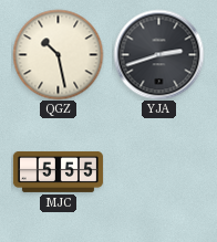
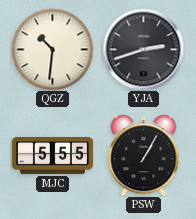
QGZ: 10:28 -> 10:31 (52, 49)
PSW: none -> 1:05 (144, 155)
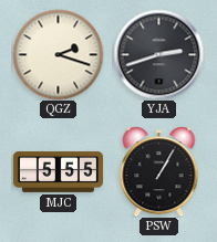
QGZ: 10:31 -> 2:18 (58, 54)
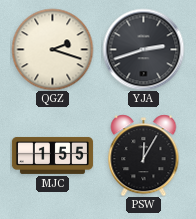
MJC: 5:55 -> 1:55 (52, 155)
PSW: 1:05 -> 12:05 (144, 155)
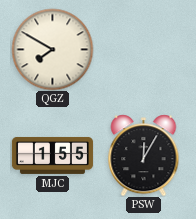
QGZ: 2:18 -> 7:50 (52, 49)
YJA: 2:42 -> none (143, 49)
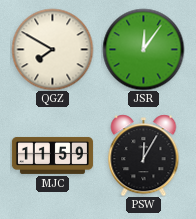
JSR: none -> 12:06 (143, 49)
MJC: 1:55 -> 11:59 (52, 155)
